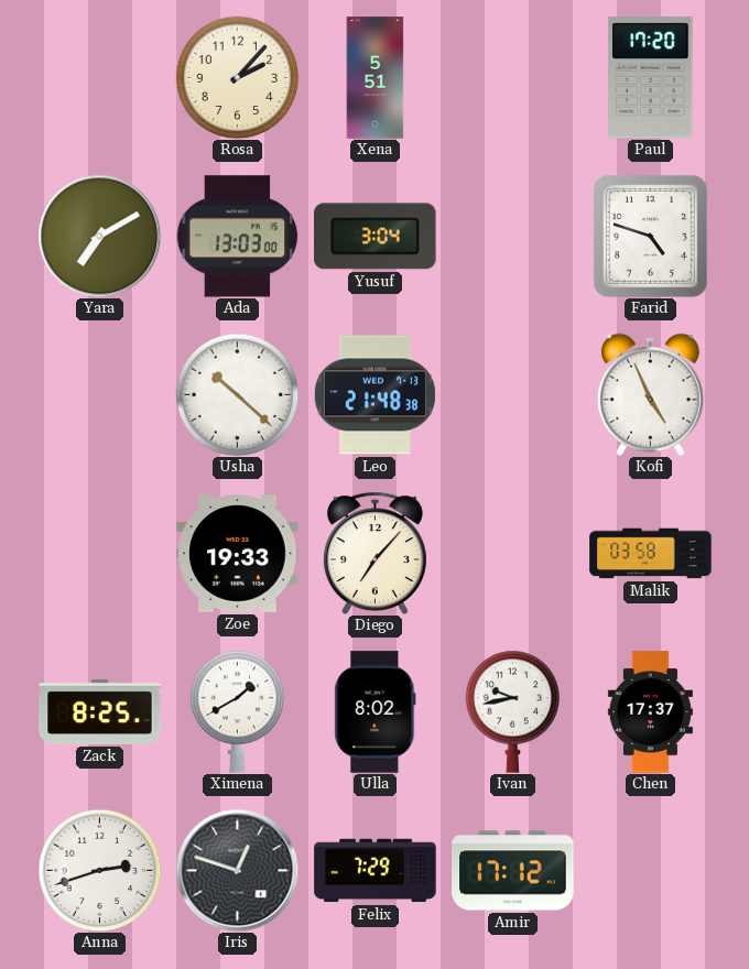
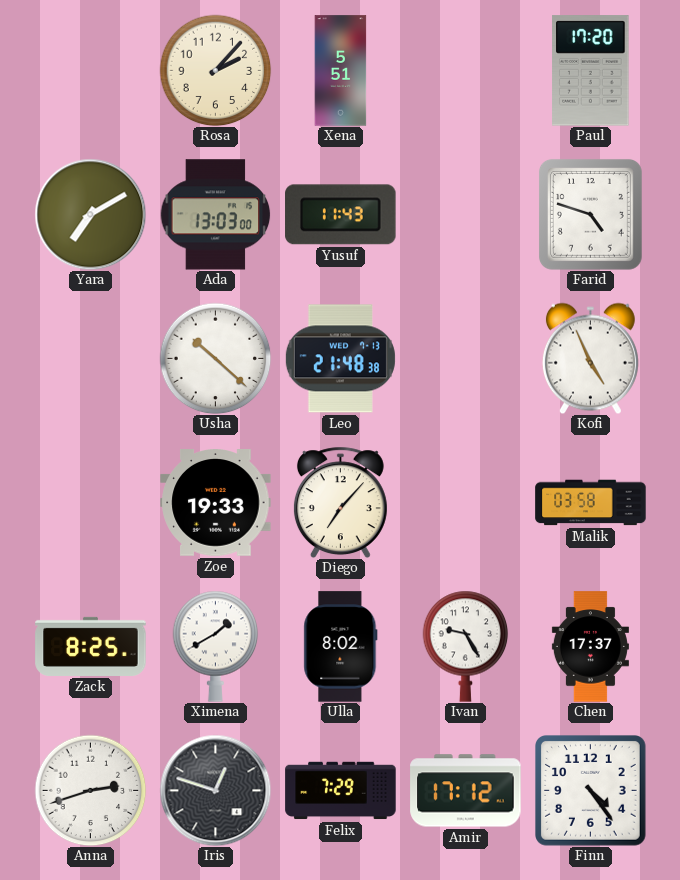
Yusuf: 3:04 -> 11:43 (341, 215)
Ivan: 9:43 -> 9:25 (466, 646)
Finn: none -> 4:24 (591, 791)
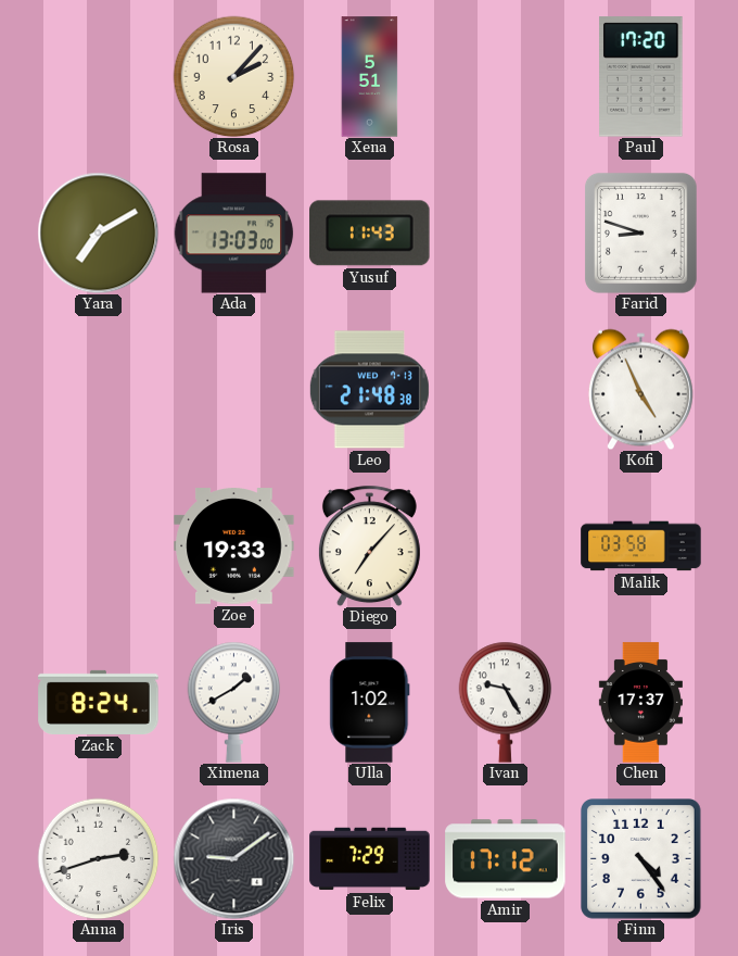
Farid: 4:48 -> 8:48 (640, 232)
Usha: 10:22 -> none (215, 358)
Zack: 8:25 -> 8:24 (99, 702)
Ulla: 8:02 -> 1:02 (370, 703)
Iris: 12:48 -> 9:09 (233, 858)
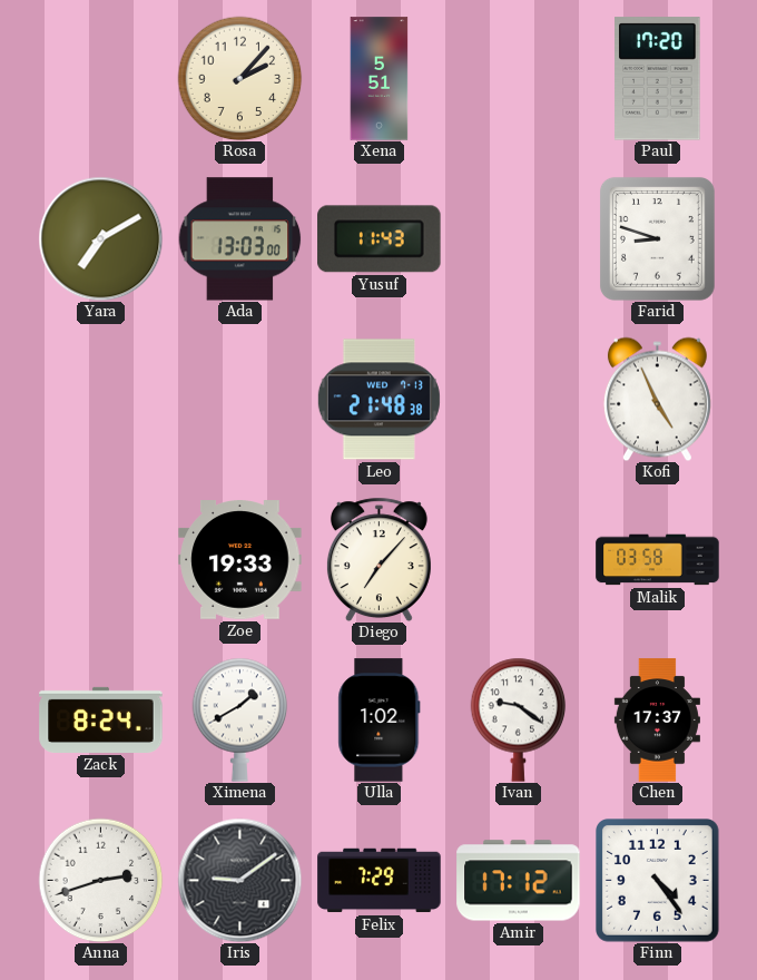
Ivan: 9:25 -> 9:21 (519, 719)
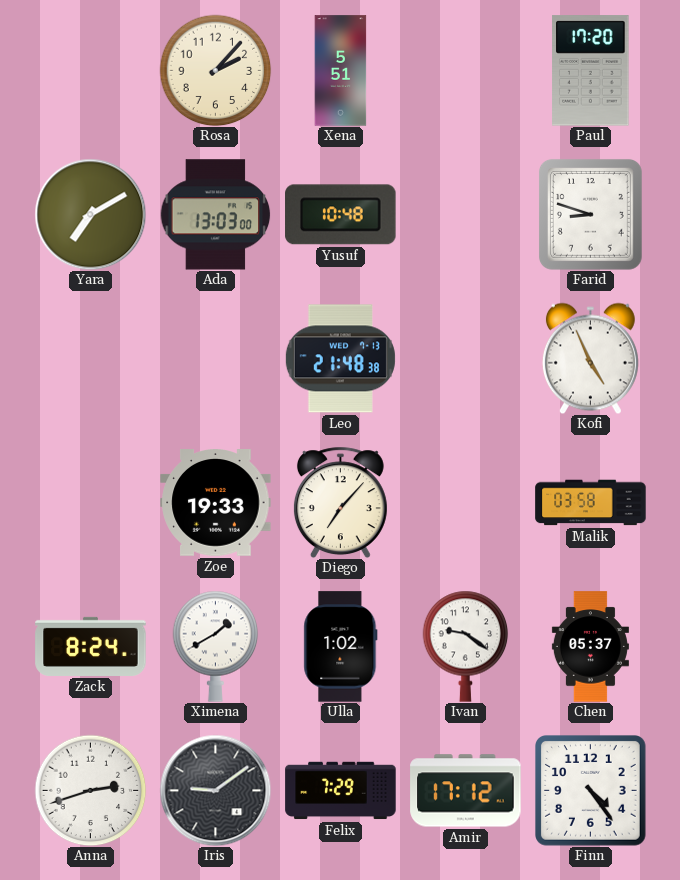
Yusuf: 11:43 -> 10:48 (341, 215)
Chen: 17:37 -> 05:37 (590, 647)
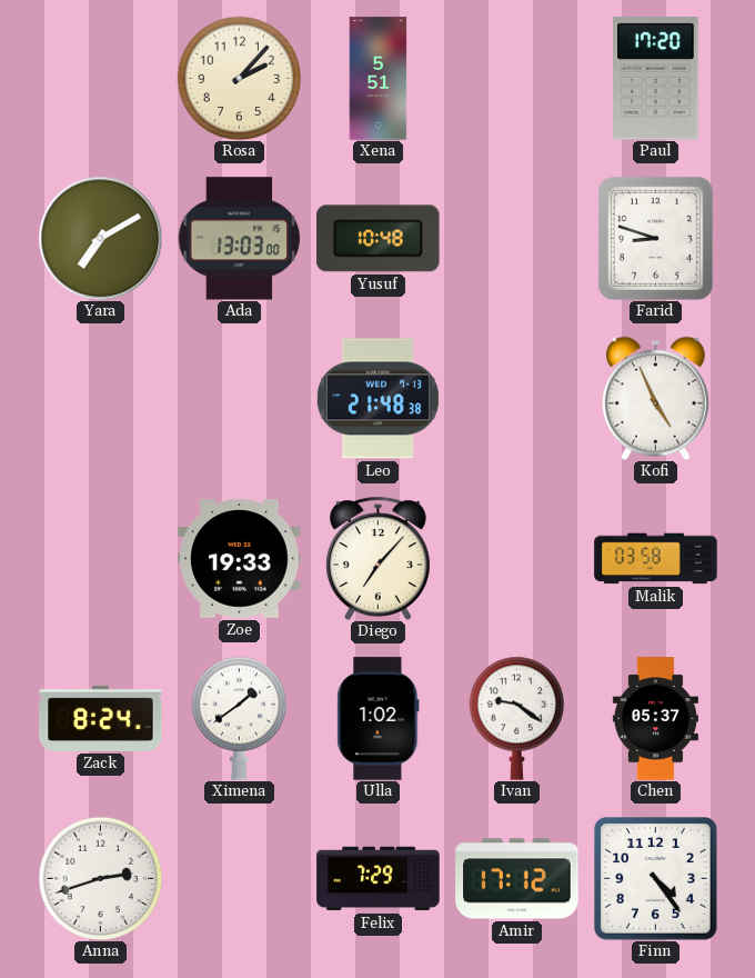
Ximena: 1:40 -> 1:39 (240, 718)
Iris: 9:09 -> none (215, 790)
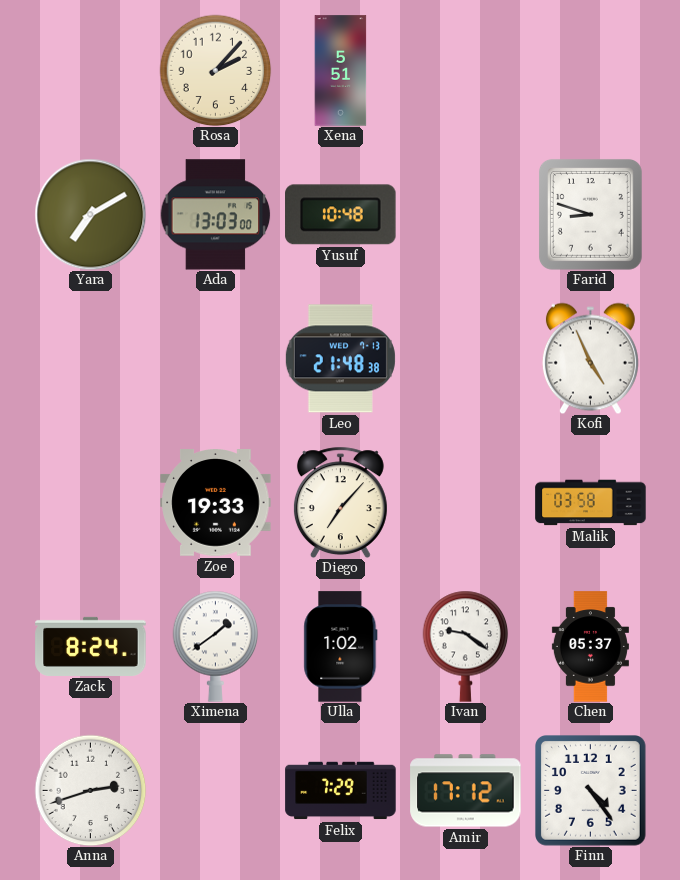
Paul: 17:20 -> none (656, 79)
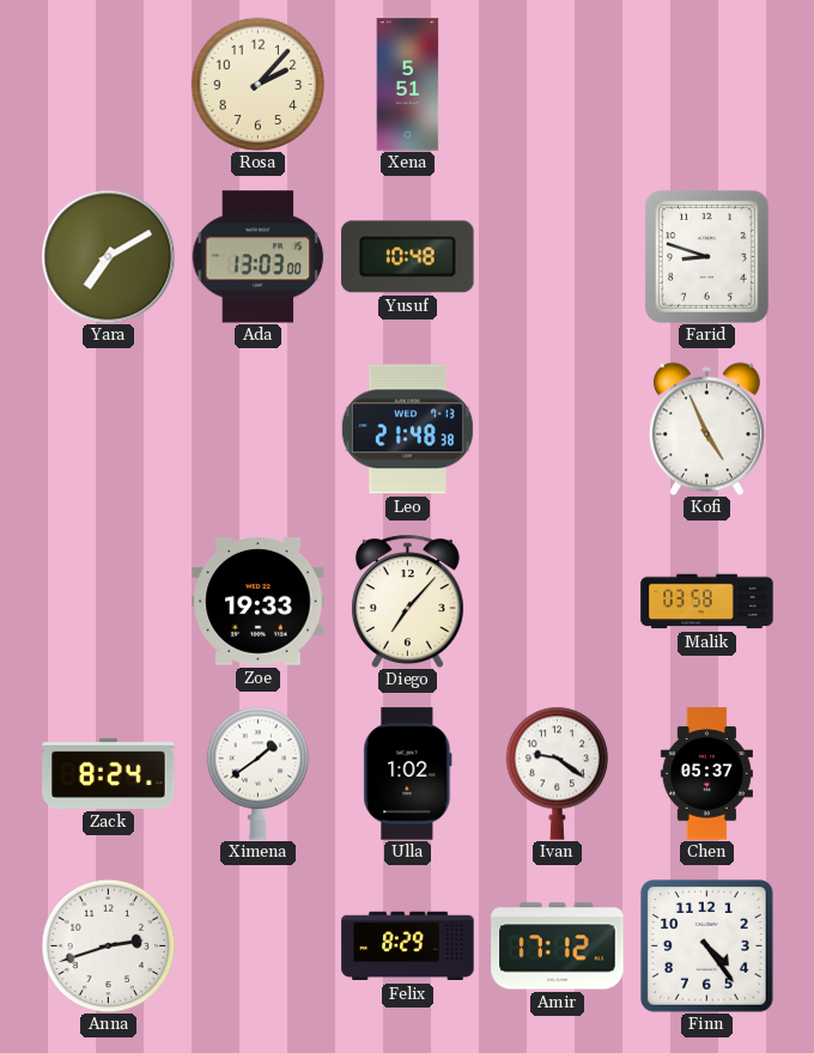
Felix: 7:29 -> 8:29 (408, 947)
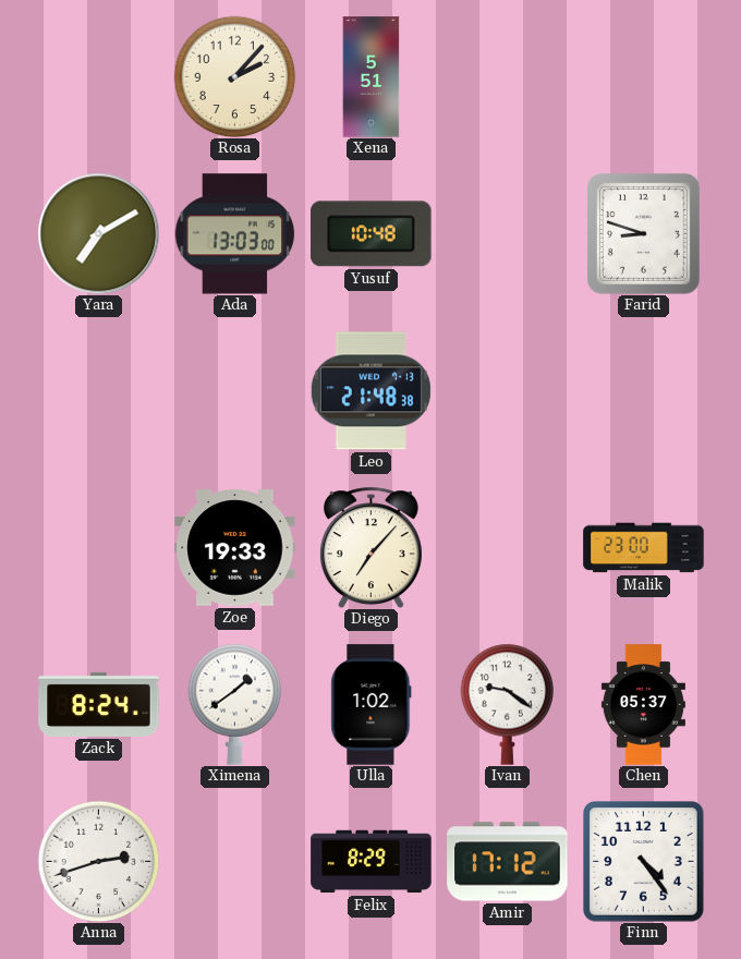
Kofi: 4:56 -> none (706, 428)
Malik: 03:58 -> 23:00 (644, 548)
